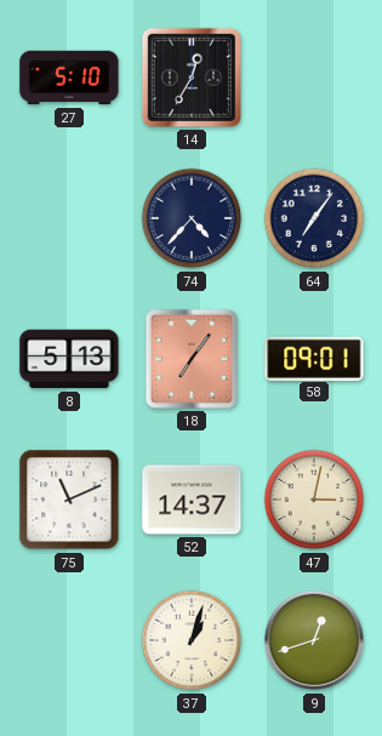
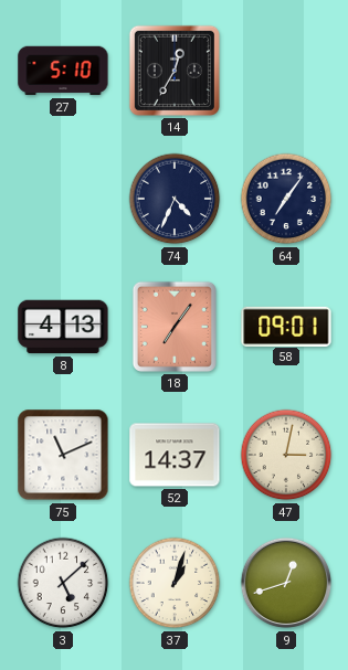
74: 4:37 -> 4:34 (175, 199)
8: 5:13 -> 4:13 (63, 327)
3: none -> 5:08 (63, 583)
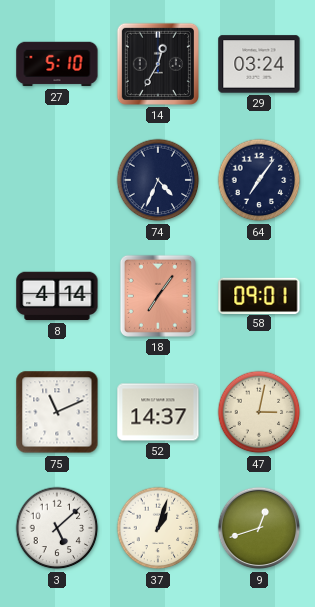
29: none -> 03:24 (259, 64)
8: 4:13 -> 4:14 (57, 296)
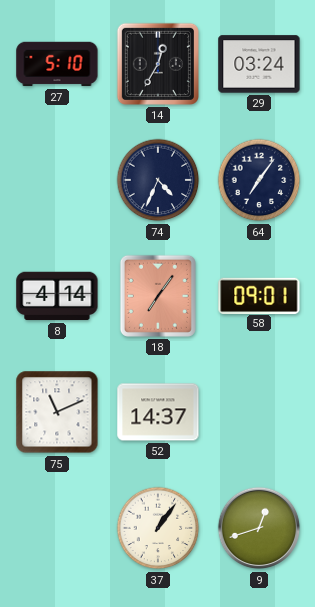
47: 3:02 -> none (259, 412)
3: 5:08 -> none (57, 528)
37: 1:03 -> 1:06 (158, 528)
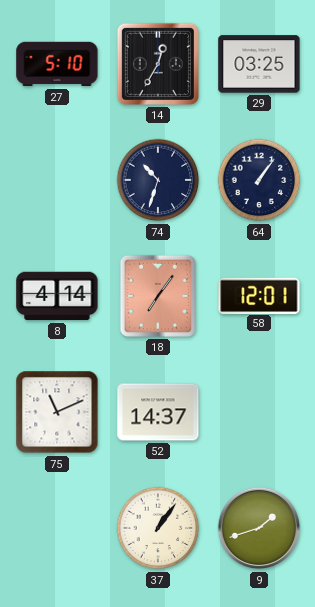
29: 03:24 -> 03:25 (259, 64)
74: 4:34 -> 10:33 (158, 180)
64: 7:06 -> 1:06 (259, 180)
58: 09:01 -> 12:01 (259, 295)
9: 12:42 -> 1:42 (259, 528)
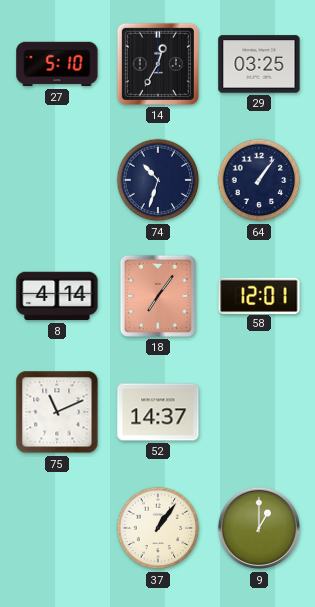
9: 1:42 -> 1:00 (259, 528)
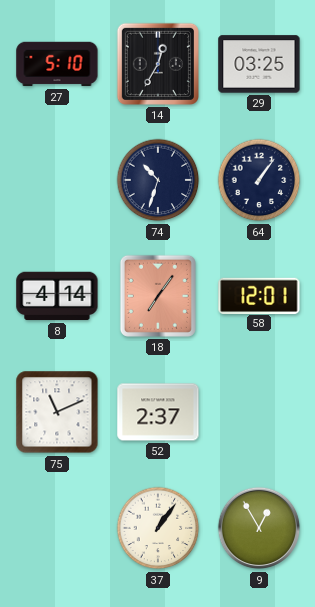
52: 14:37 -> 2:37 (158, 412)
9: 1:00 -> 12:55 (259, 528)
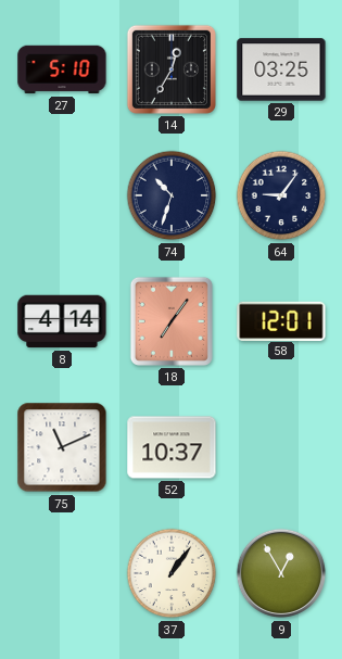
64: 1:06 -> 9:06 (281, 195)
52: 2:37 -> 10:37 (172, 447)
